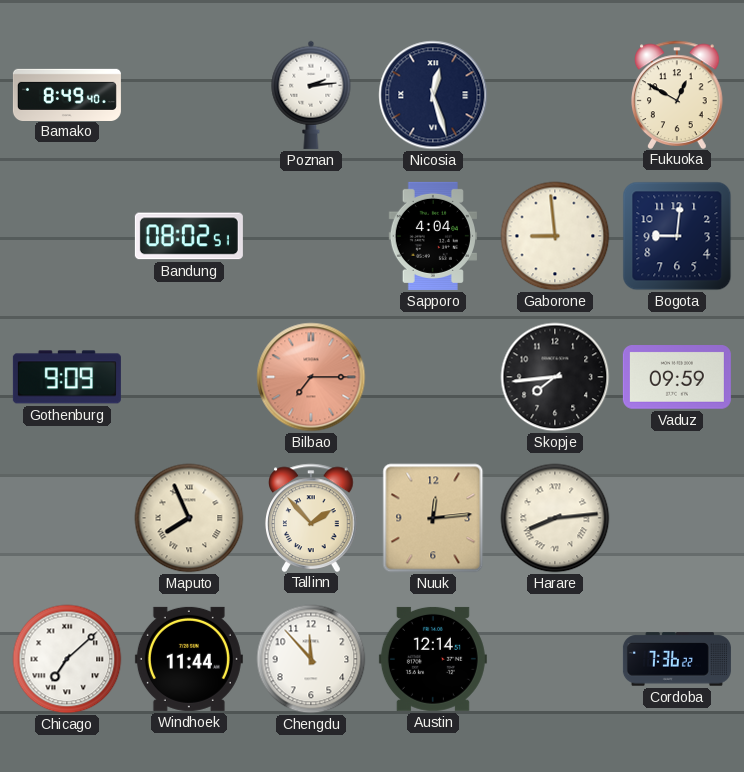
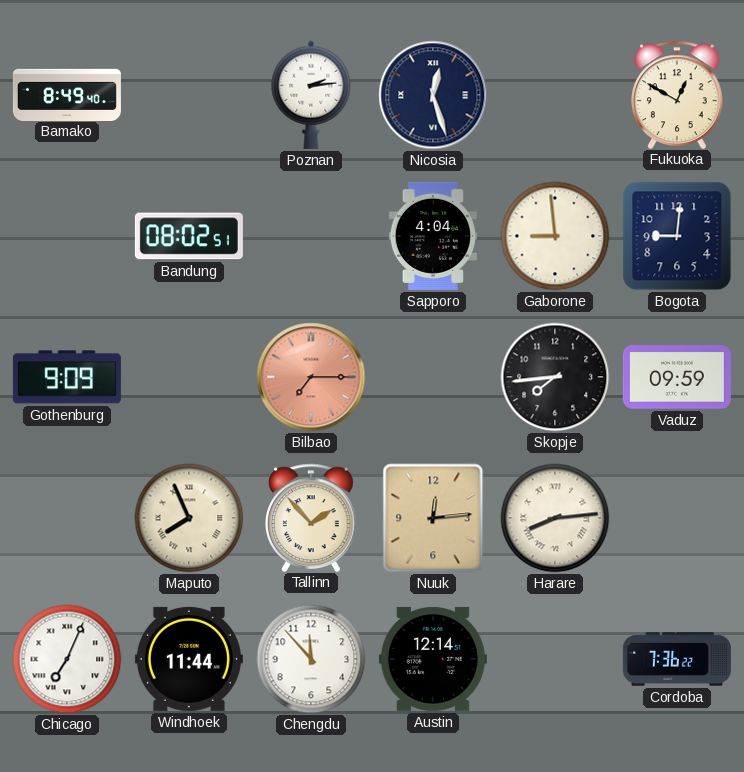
Chicago: 7:08 -> 7:04 (67, 659)
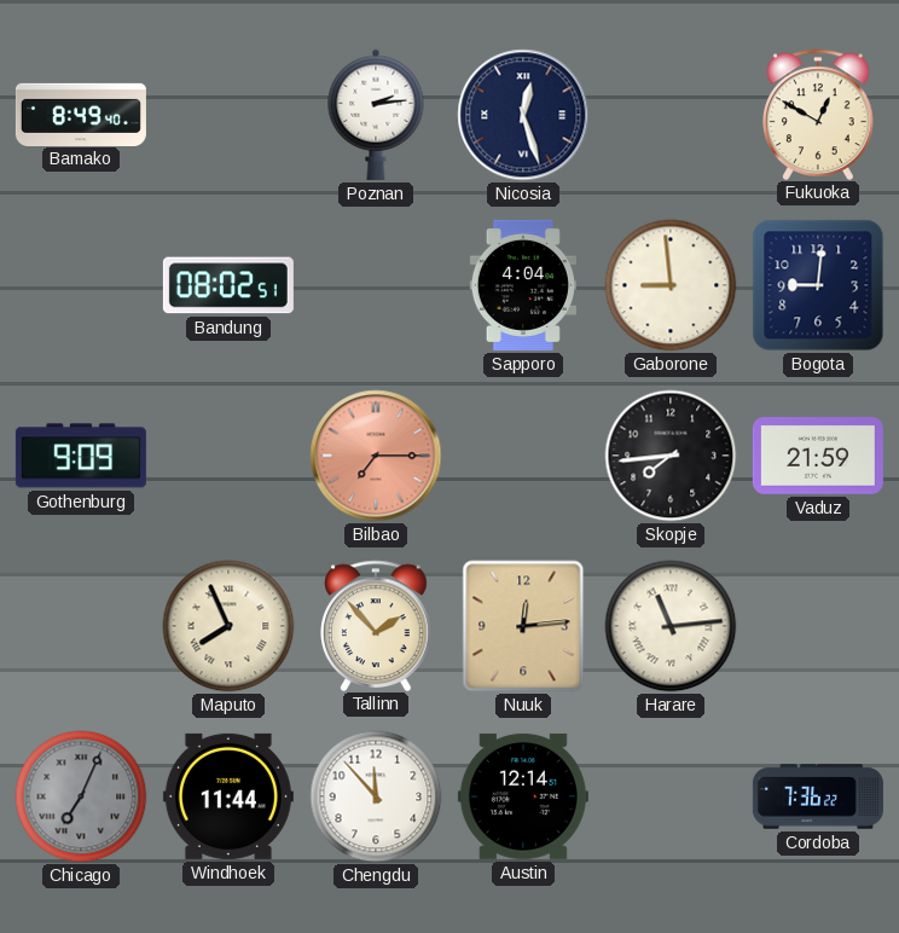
Vaduz: 09:59 -> 21:59 (818, 457)
Harare: 8:14 -> 11:14 (671, 626)
Chicago dial: white -> grey (81, 796)
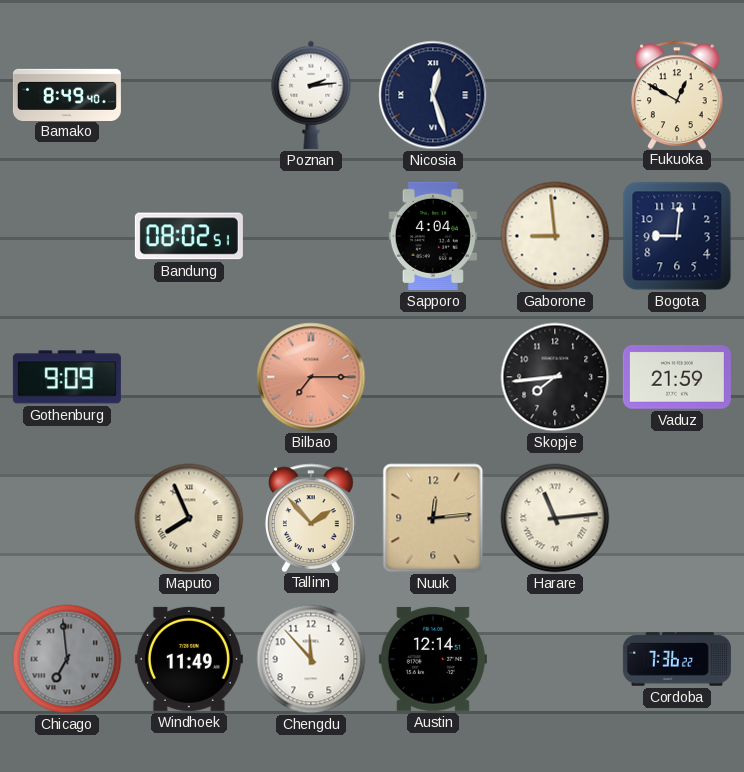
Chicago: 7:04 -> 6:59 (67, 659)
Windhoek: 11:44 -> 11:49 (189, 659)
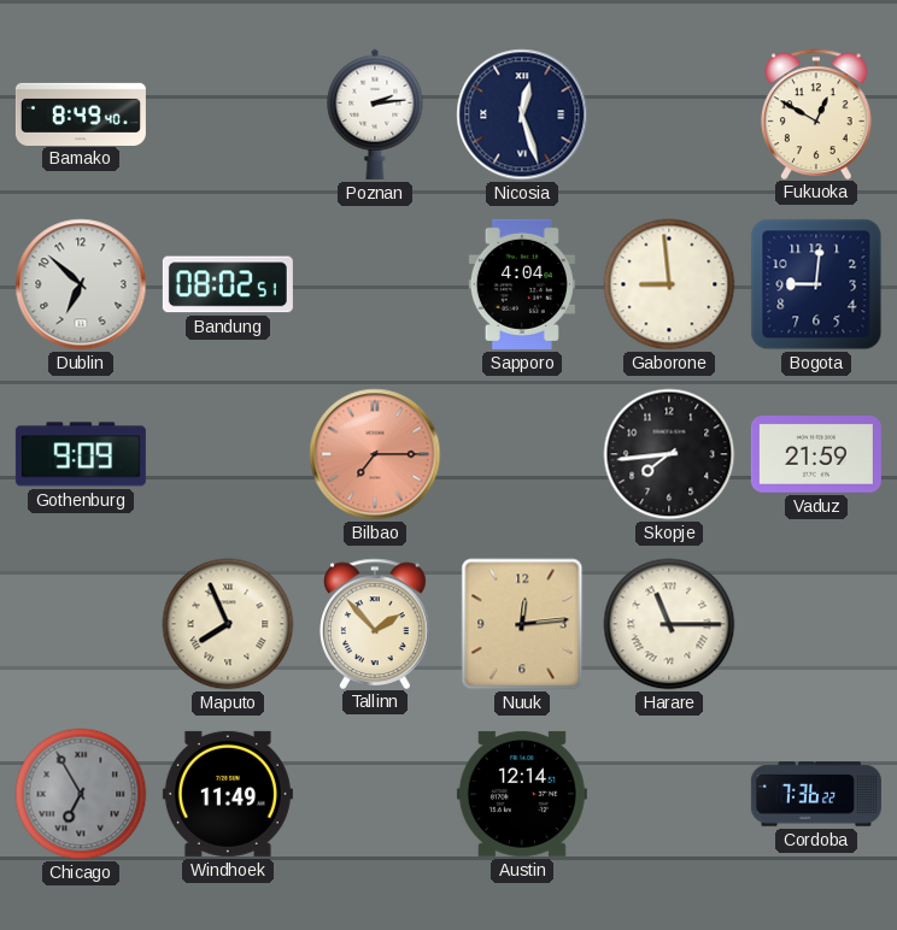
Dublin: none -> 6:52 (81, 284)
Harare: 11:14 -> 11:15 (669, 624)
Chicago: 6:59 -> 6:55 (81, 794)
Chengdu: 11:53 -> none (311, 659)
